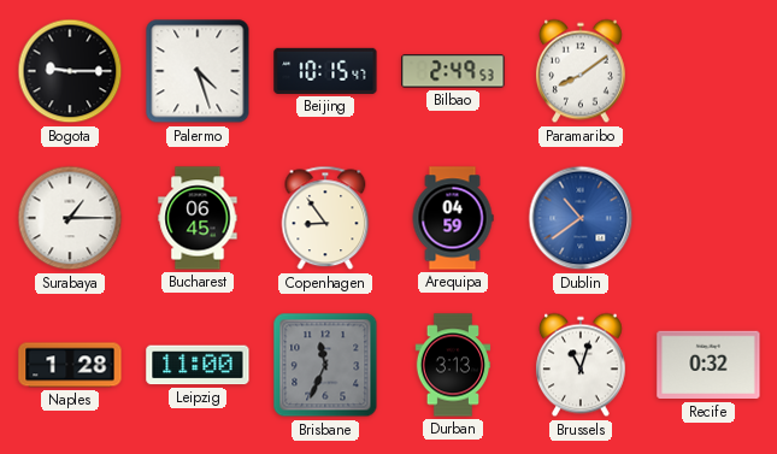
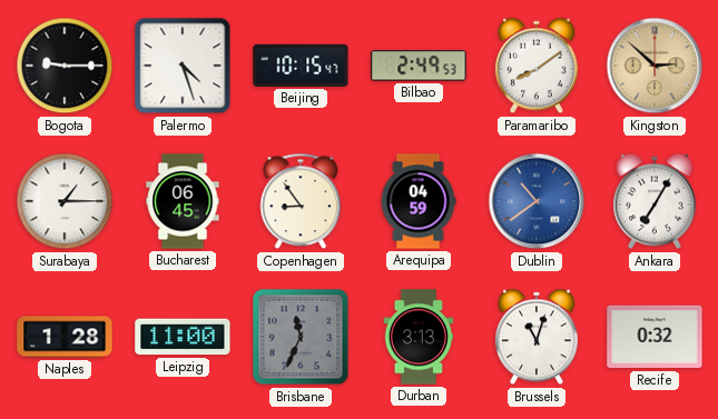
Kingston: none -> 2:52 (655, 66)
Ankara: none -> 7:05 (655, 201)
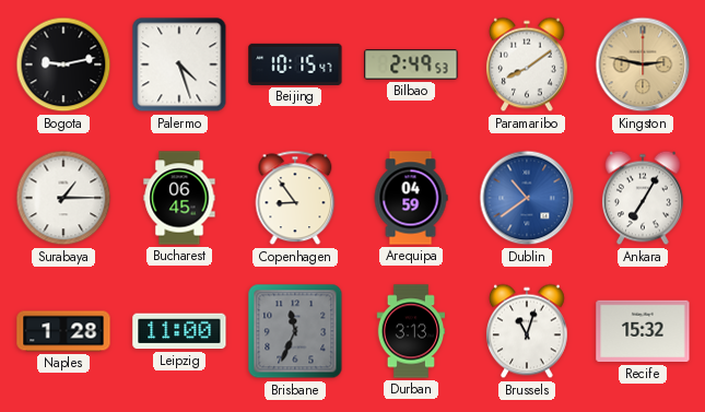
Bogota: 9:15 -> 9:13 (63, 64)
Kingston: 2:52 -> 2:47 (643, 64)
Recife: 0:32 -> 15:32 (643, 331)
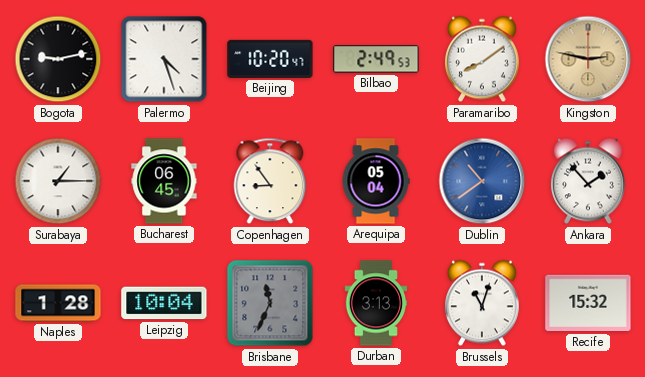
Beijing: 10:15 -> 10:20 (270, 59)
Arequipa: 04:59 -> 05:04 (376, 181)
Ankara: 7:05 -> 1:53 (588, 181)
Leipzig: 11:00 -> 10:04 (164, 303)
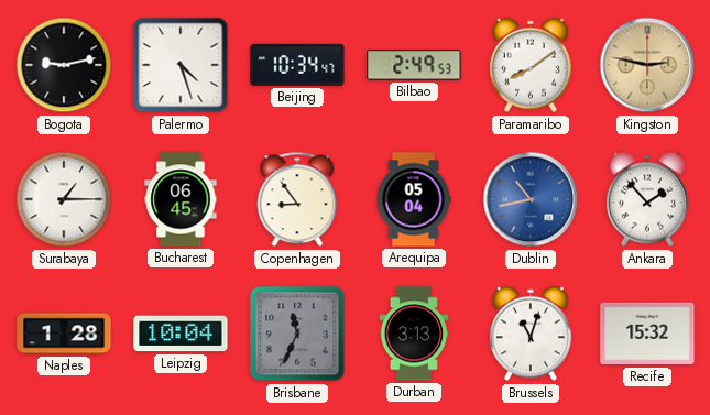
Beijing: 10:20 -> 10:34 (297, 65)
Dublin: 10:39 -> 10:43 (531, 199)
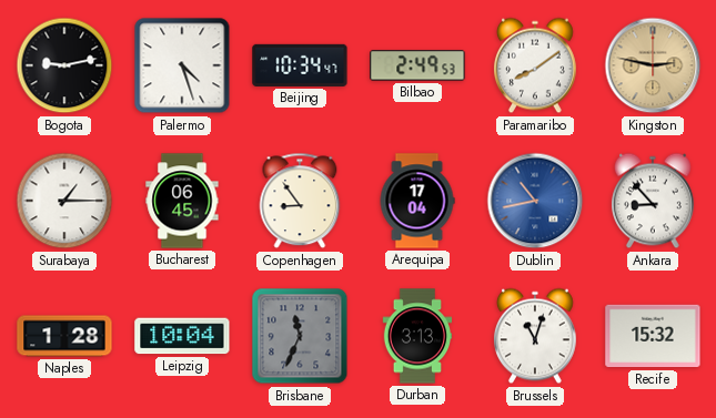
Arequipa: 05:04 -> 17:04 (417, 201)
Ankara: 1:53 -> 8:53 (653, 201)
